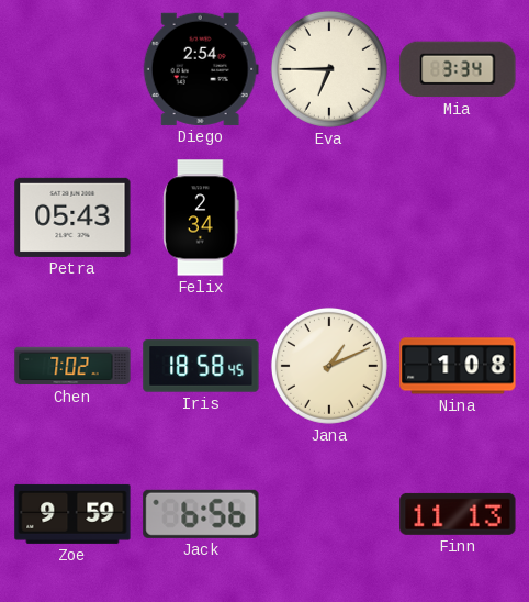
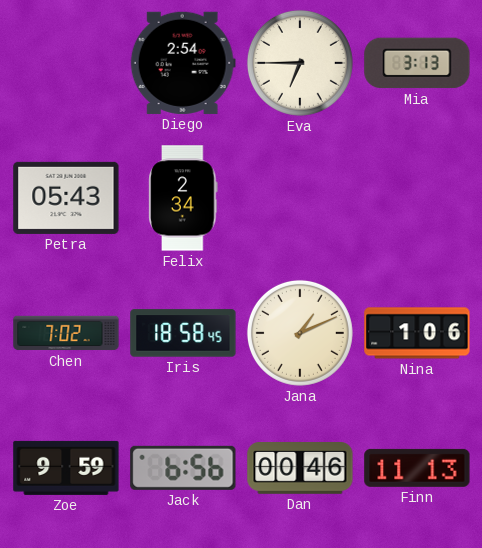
Mia: 3:34 -> 3:13 (417, 63)
Nina: 1:08 -> 1:06 (417, 333)
Dan: none -> 00:46 (300, 469)
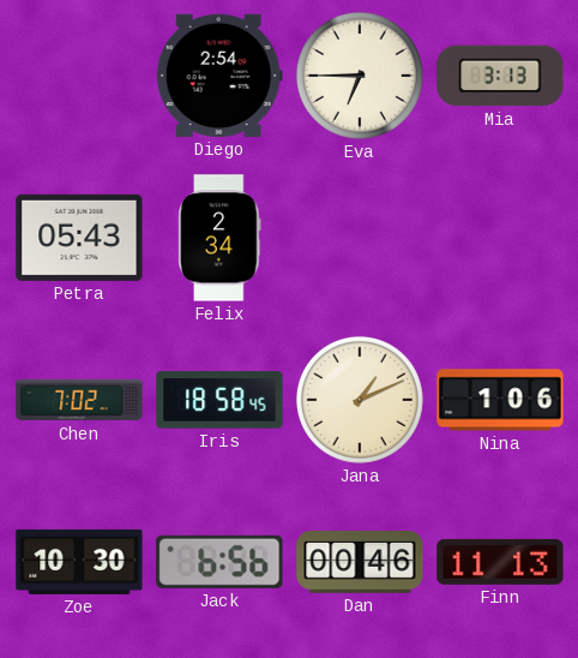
Zoe: 9:59 -> 10:30 (79, 562)
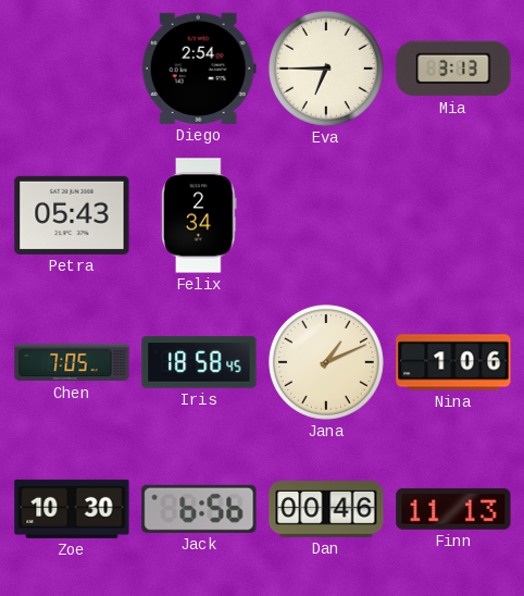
Chen: 7:02 -> 7:05 (72, 362)
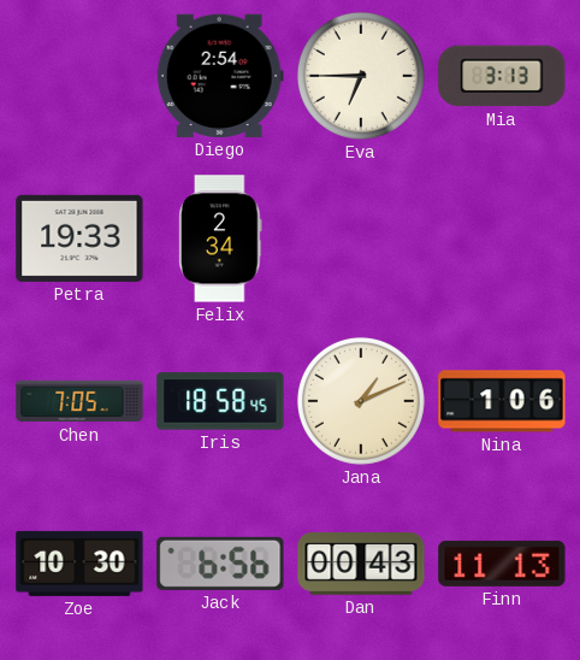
Petra: 05:43 -> 19:33 (79, 238)
Dan: 00:46 -> 00:43 (361, 565)
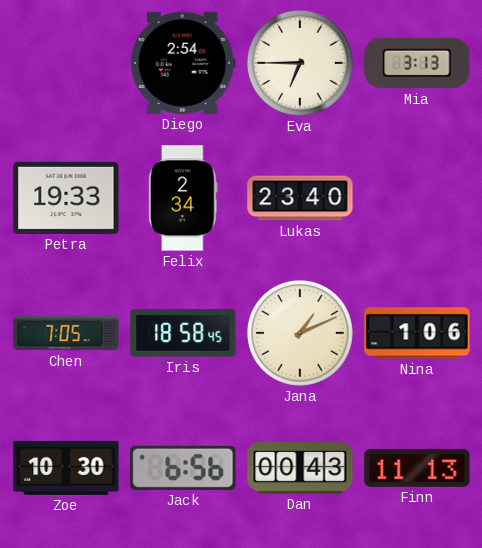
Lukas: none -> 23:40 (300, 198)
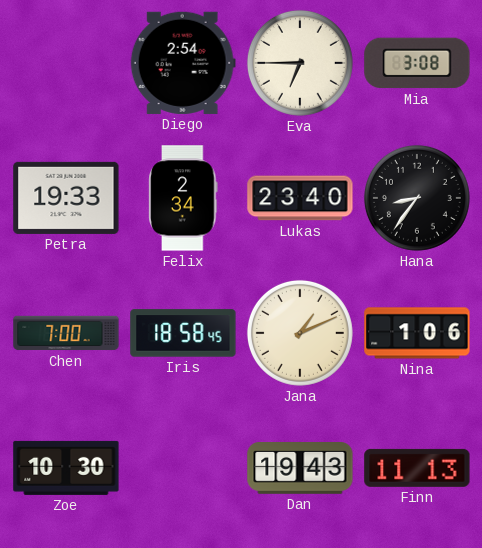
Mia: 3:13 -> 3:08 (417, 63)
Hana: none -> 8:36 (417, 198)
Chen: 7:05 -> 7:00 (66, 333)
Jack: 6:56 -> none (183, 468)
Dan: 00:43 -> 19:43 (300, 469)
